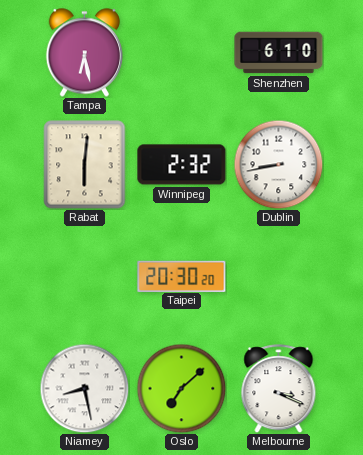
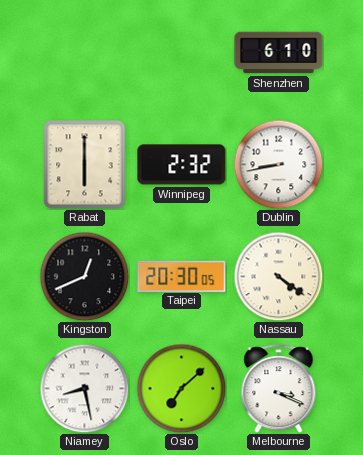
Tampa: 6:28 -> none (84, 53)
Rabat: 6:01 -> 6:00 (85, 165)
Kingston: none -> 12:41 (84, 276)
Taipei: 20:30:20 -> 20:30:05 (182, 276)
Nassau: none -> 4:21 (278, 276)
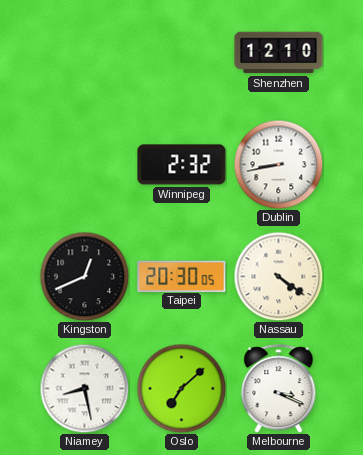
Shenzhen: 6:10 -> 12:10 (279, 53)
Rabat: 6:00 -> none (85, 165)
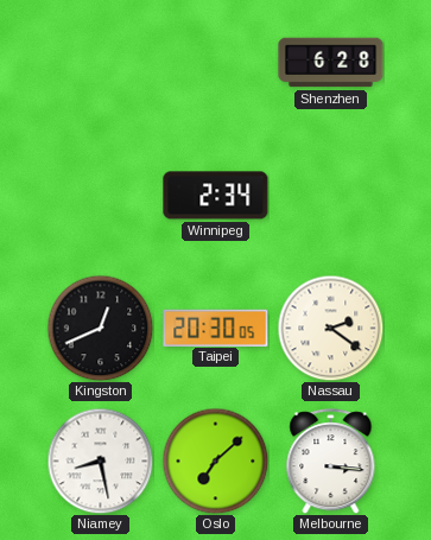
Shenzhen: 12:10 -> 6:28 (331, 63)
Winnipeg: 2:32 -> 2:34 (216, 196)
Dublin: 8:43 -> none (278, 164)
Nassau: 4:21 -> 2:21 (330, 328)
Melbourne: 3:19 -> 3:16 (331, 462)
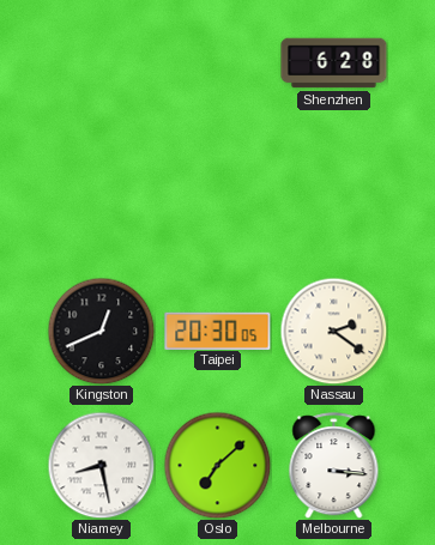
Winnipeg: 2:34 -> none (216, 196)
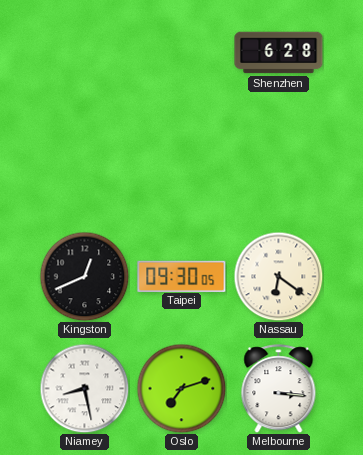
Taipei: 20:30 -> 09:30 (182, 276)
Nassau: 2:21 -> 6:21 (278, 276)
Oslo: 7:08 -> 7:12 (181, 388)
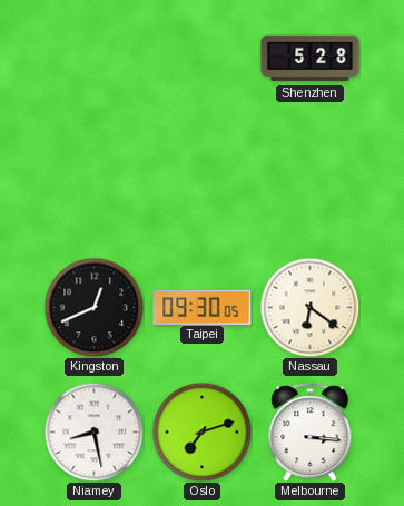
Shenzhen: 6:28 -> 5:28 (311, 59)
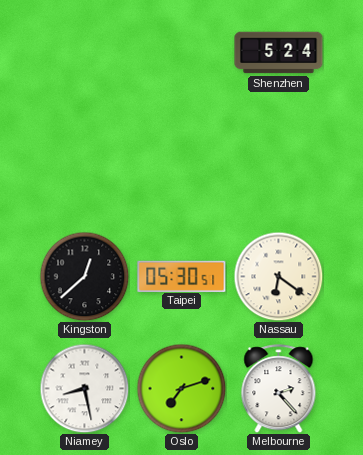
Shenzhen: 5:28 -> 5:24 (279, 53)
Kingston: 12:41 -> 12:38 (84, 276)
Taipei: 09:30 -> 05:30 (182, 276)
Melbourne: 3:16 -> 2:23 (279, 389)
